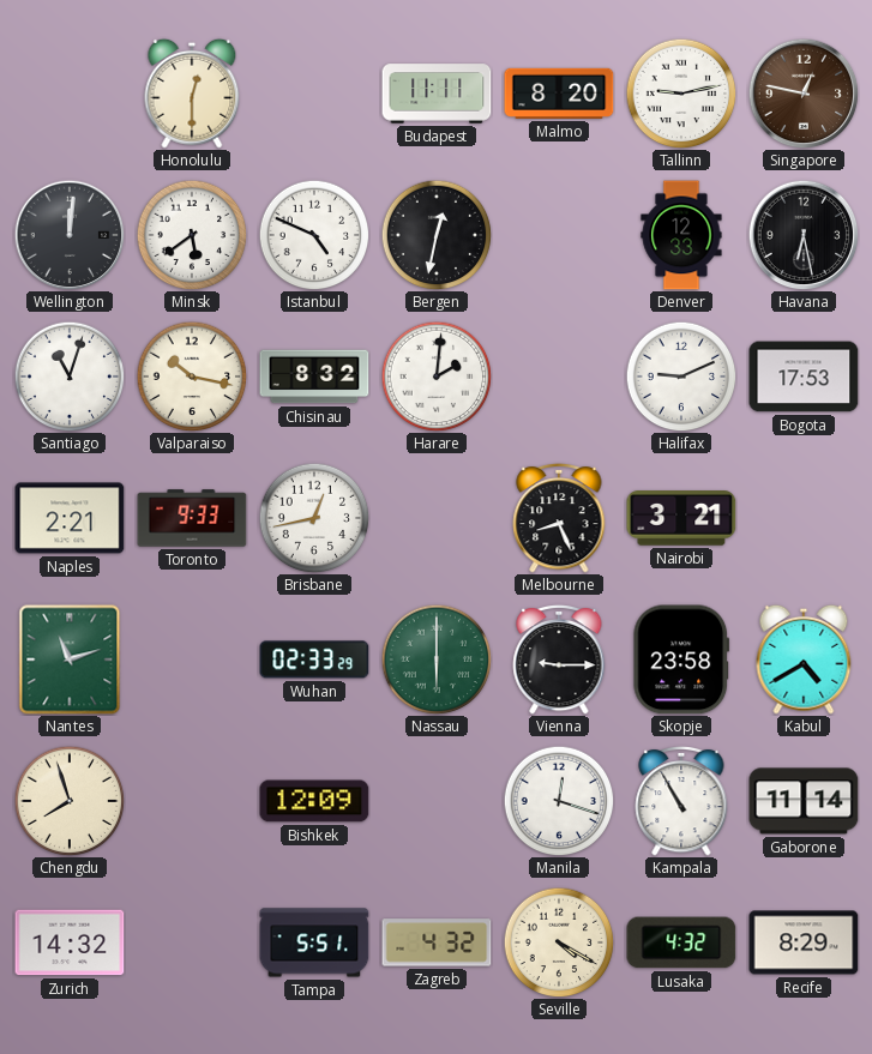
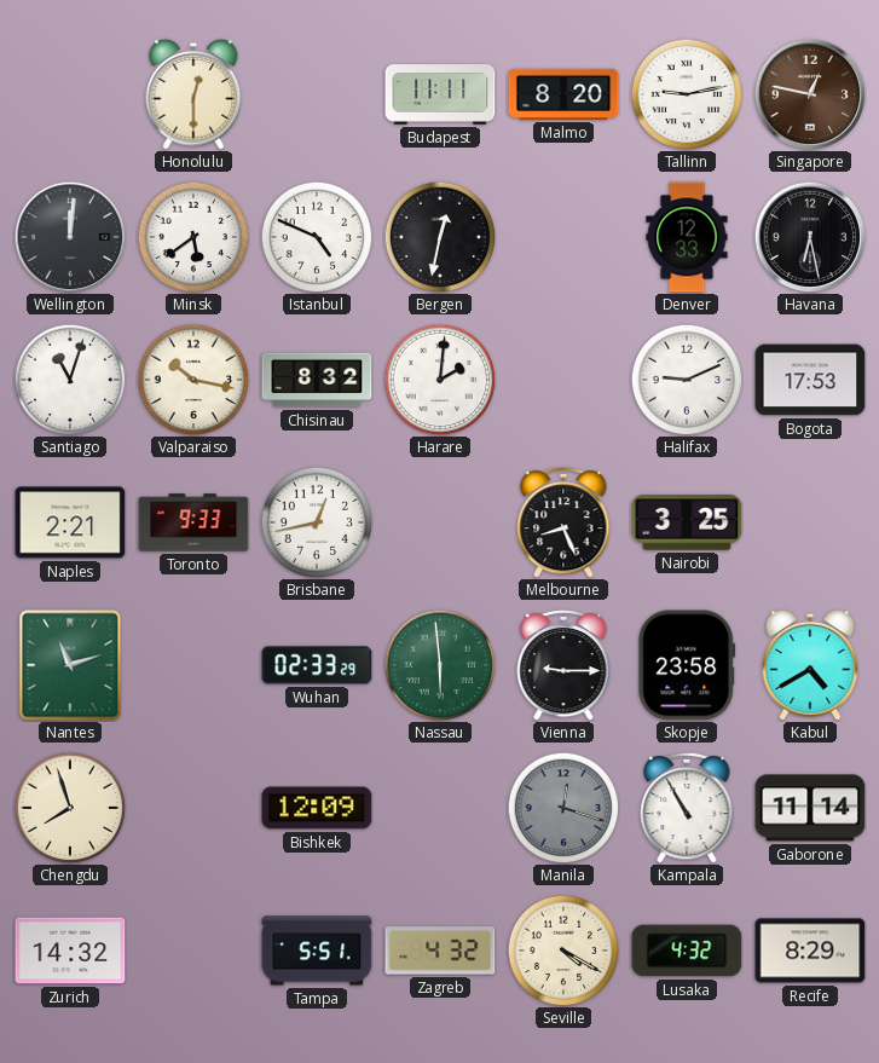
Nairobi: 3:21 -> 3:25 (687, 522)
Nassau: 6:00 -> 5:59 (440, 665)
Manila dial: white -> grey (563, 808)
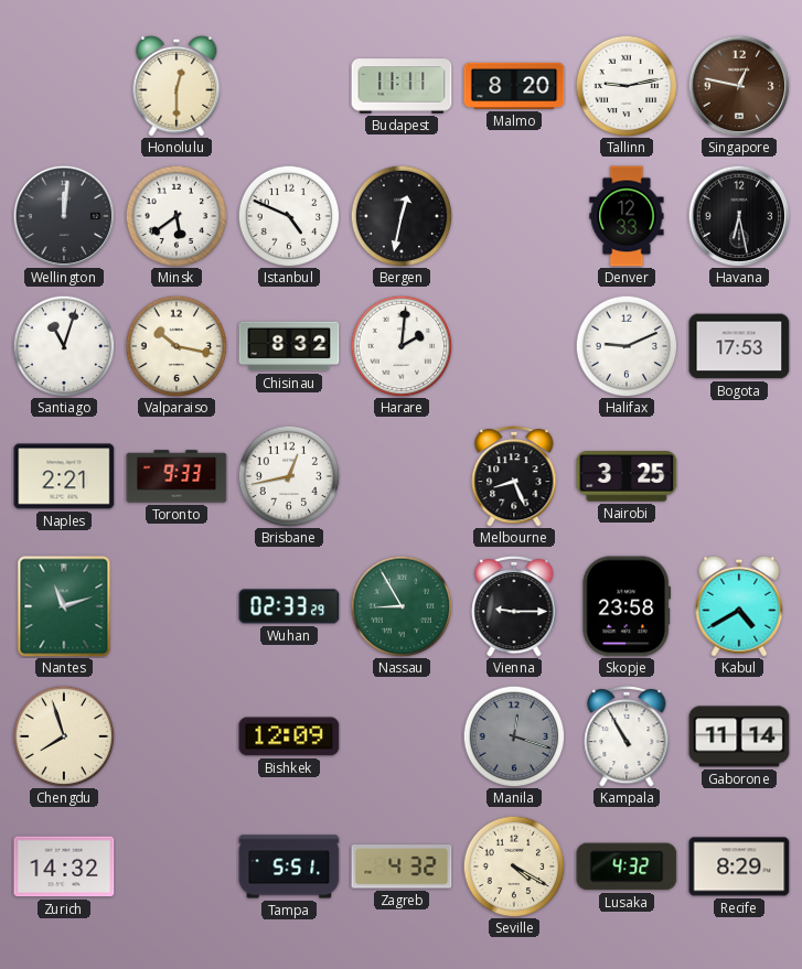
Nassau: 5:59 -> 8:55 (402, 606)
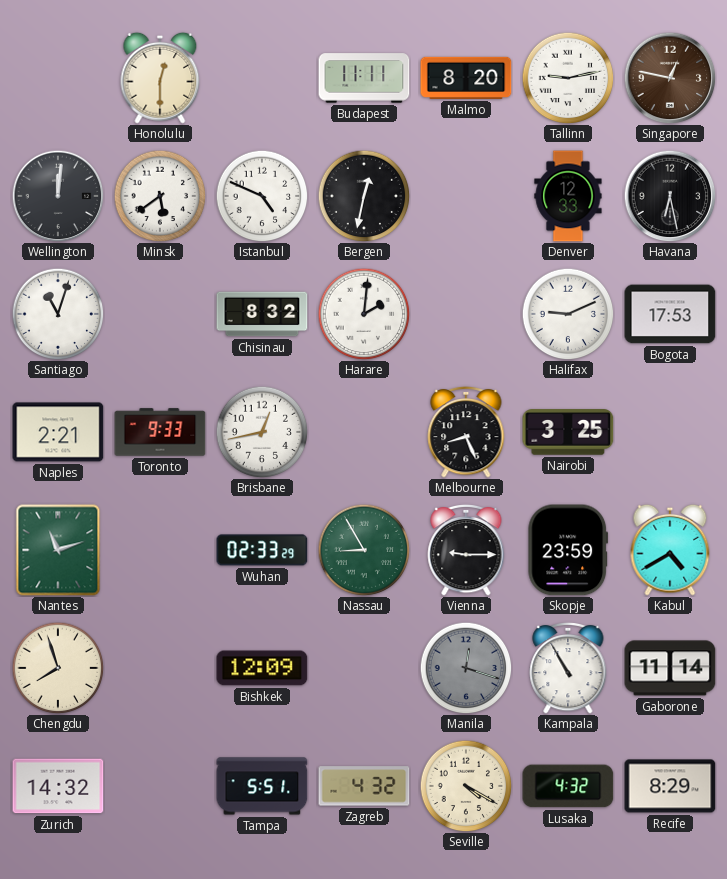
Valparaiso: 10:17 -> none (177, 346)
Skopje: 23:58 -> 23:59 (568, 550)
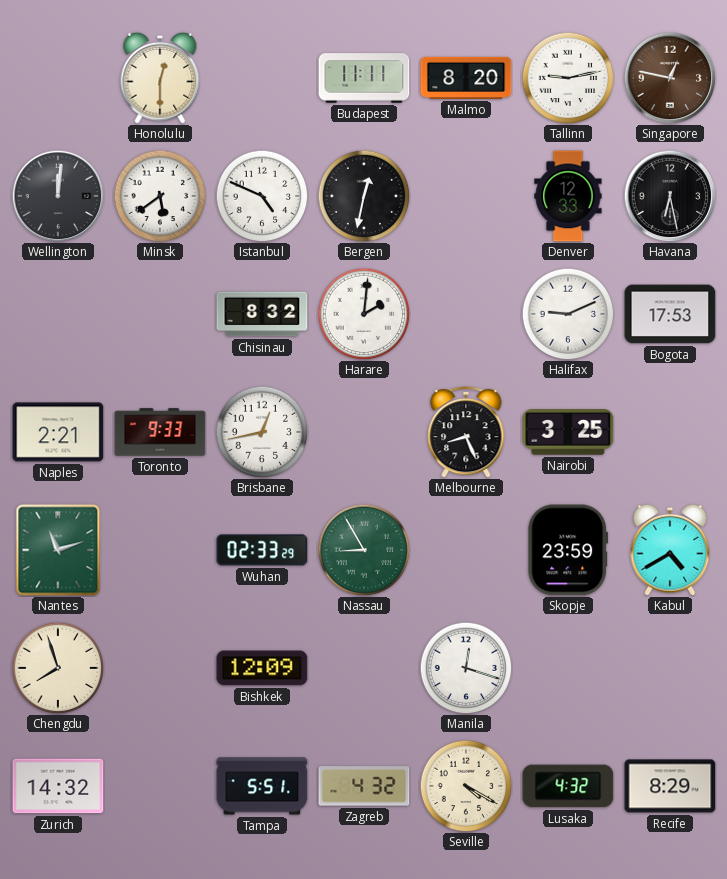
Santiago: 11:03 -> none (58, 314)
Vienna: 9:15 -> none (466, 550)
Manila dial: grey -> white (466, 668)
Kampala: 10:55 -> none (568, 668)
Gaborone: 11:14 -> none (670, 668)
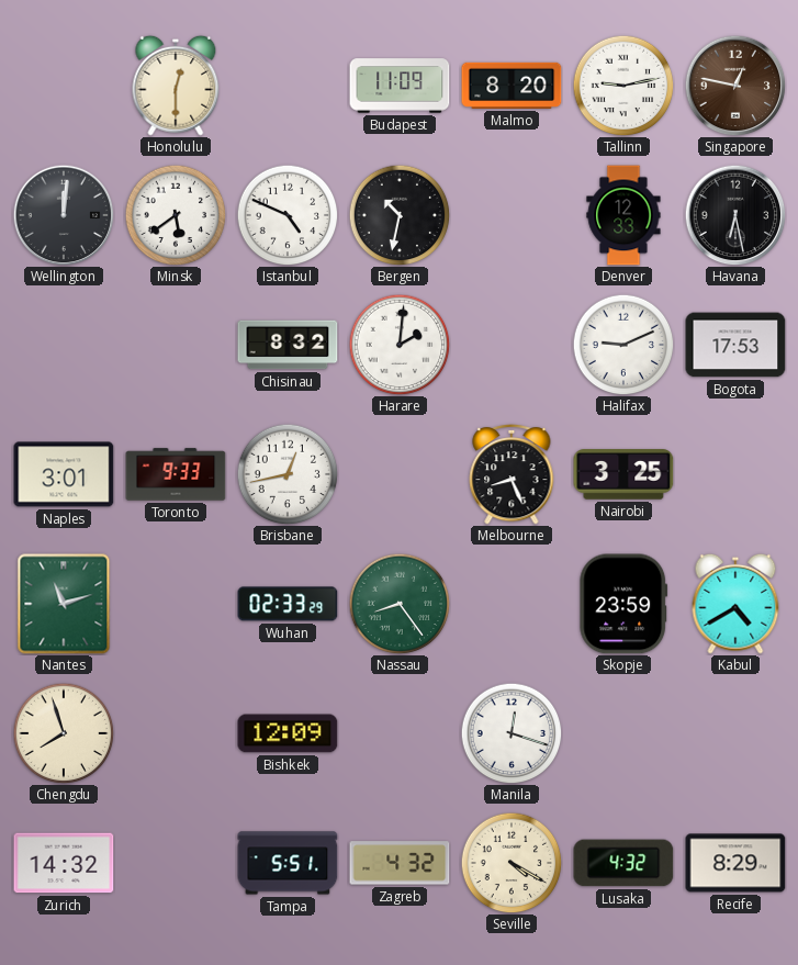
Budapest: 11:11 -> 11:09 (400, 86)
Bergen: 12:32 -> 10:32 (400, 215)
Naples: 2:21 -> 3:01 (64, 474)
Nassau: 8:55 -> 8:24 (400, 604)
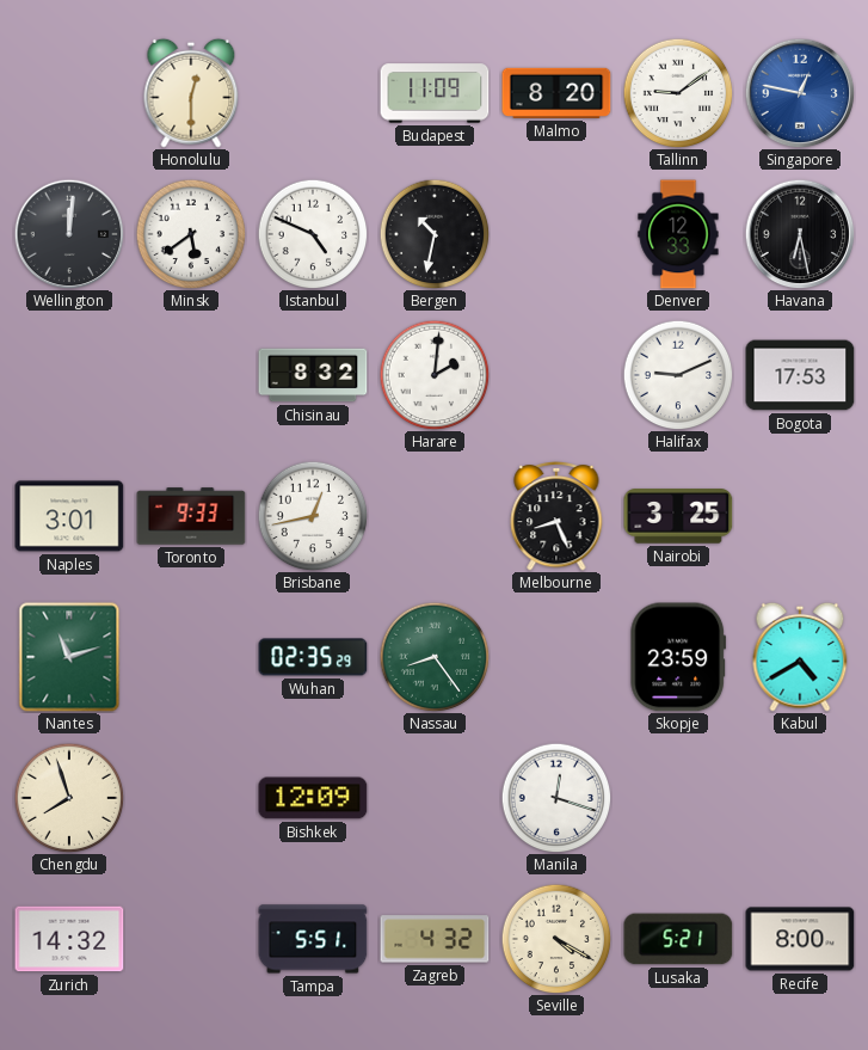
Tallinn: 9:13 -> 9:09 (678, 93)
Singapore dial: brown -> blue (800, 93)
Wuhan: 02:33 -> 02:35 (313, 657)
Lusaka: 4:32 -> 5:21 (678, 939)
Recife: 8:29 -> 8:00 (800, 939)
